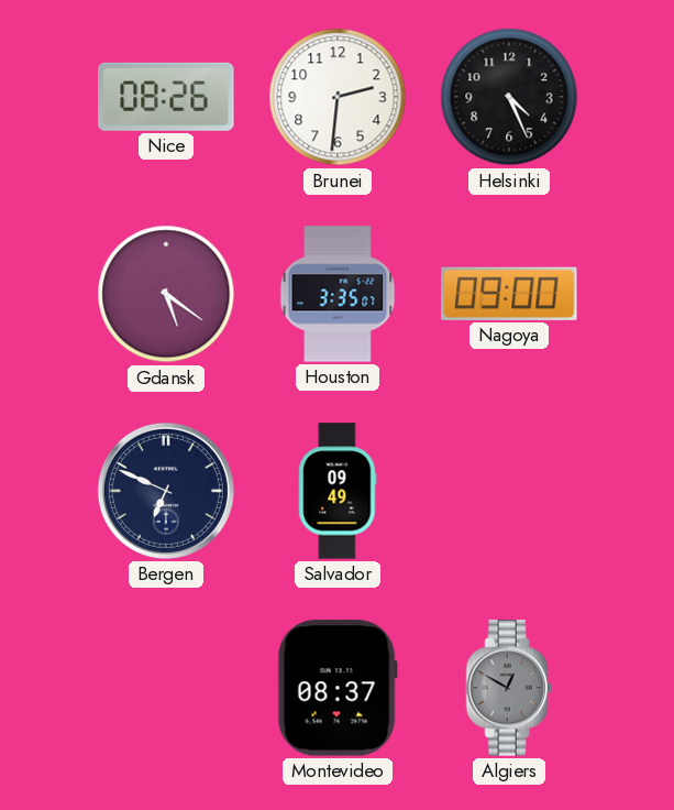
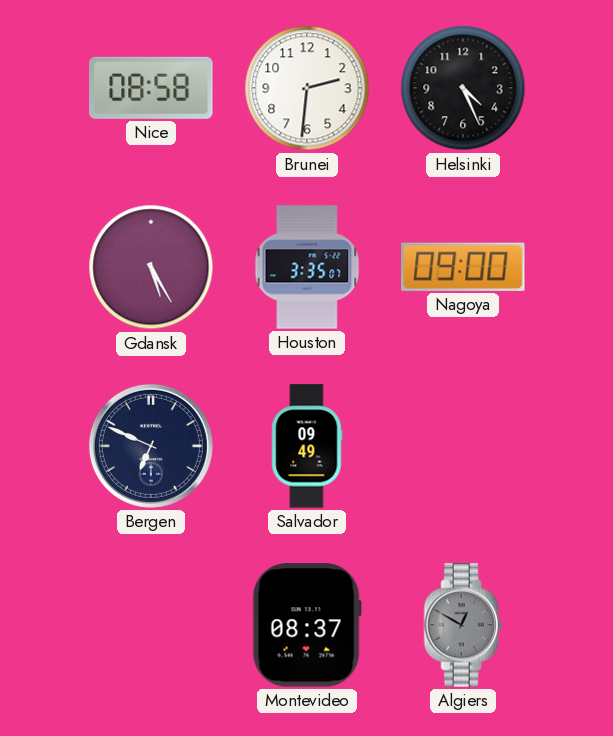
Nice: 08:26 -> 08:58 (151, 88)
Gdansk: 5:21 -> 5:25 (151, 267)
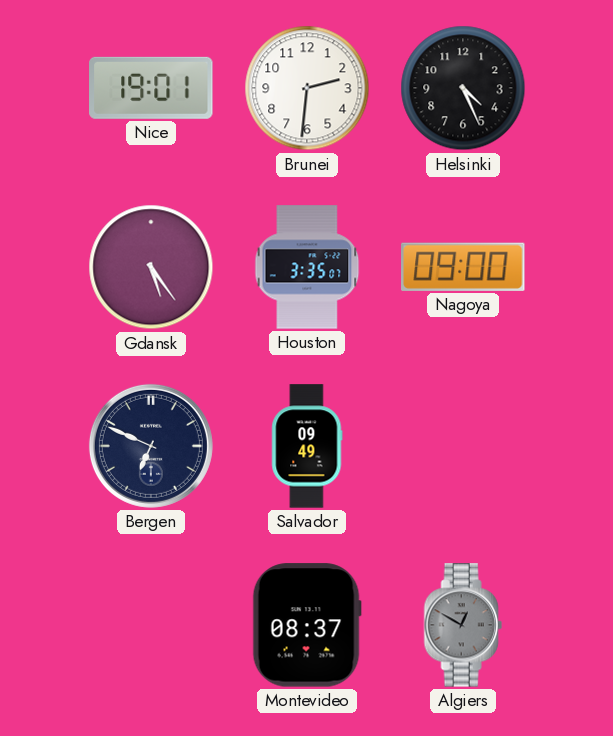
Nice: 08:58 -> 19:01 (151, 88)
Gdansk: 5:25 -> 5:24 (151, 267)
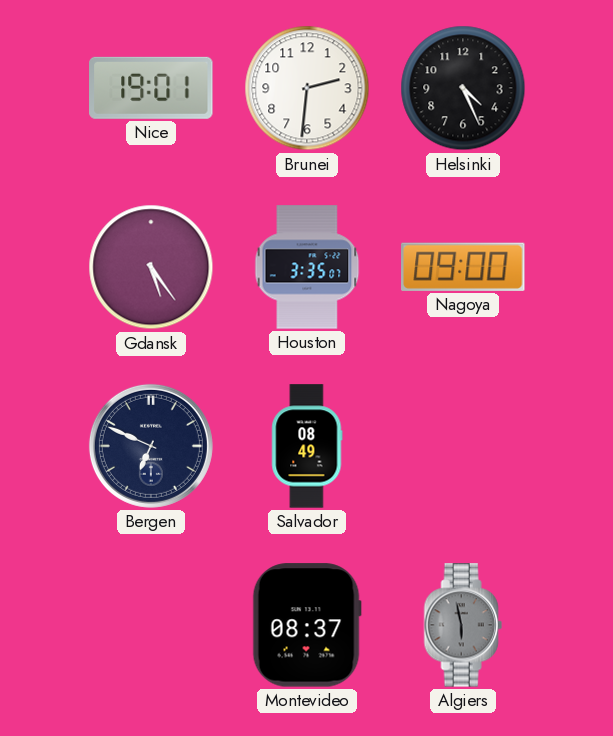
Salvador: 09:49 -> 08:49 (307, 446)
Algiers: 12:50 -> 5:58 (463, 625)
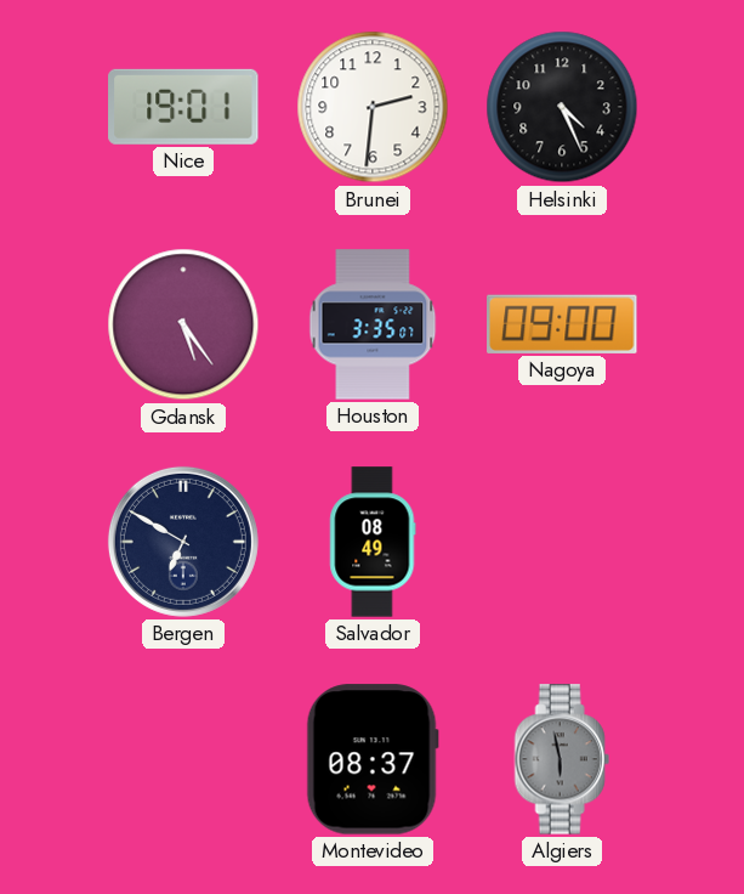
Bergen: 6:49 -> 6:50 (183, 542)
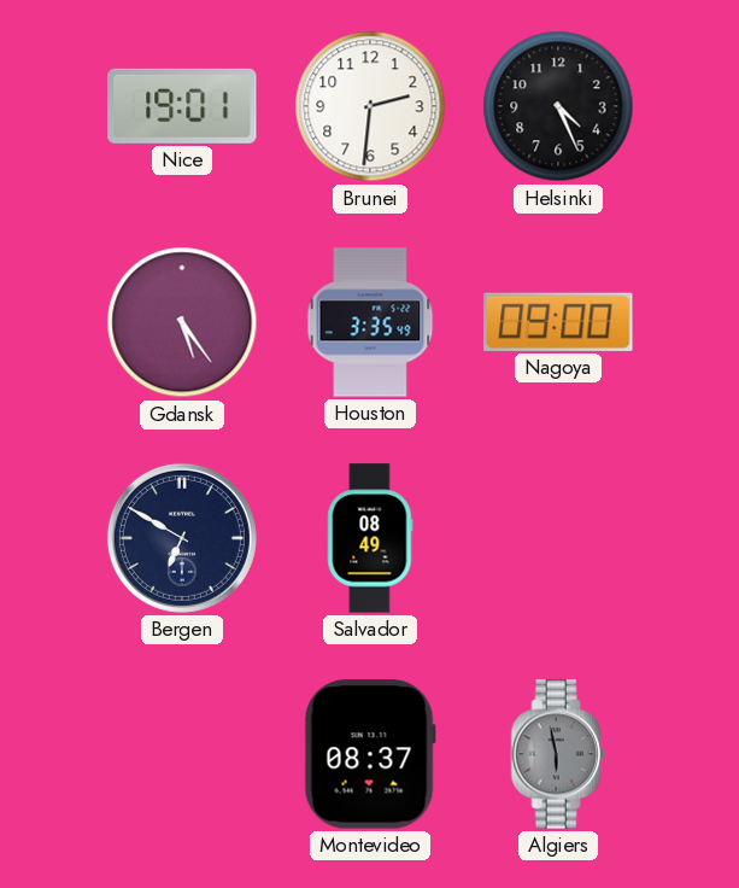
Houston: 3:35:07 -> 3:35:49 (370, 322)
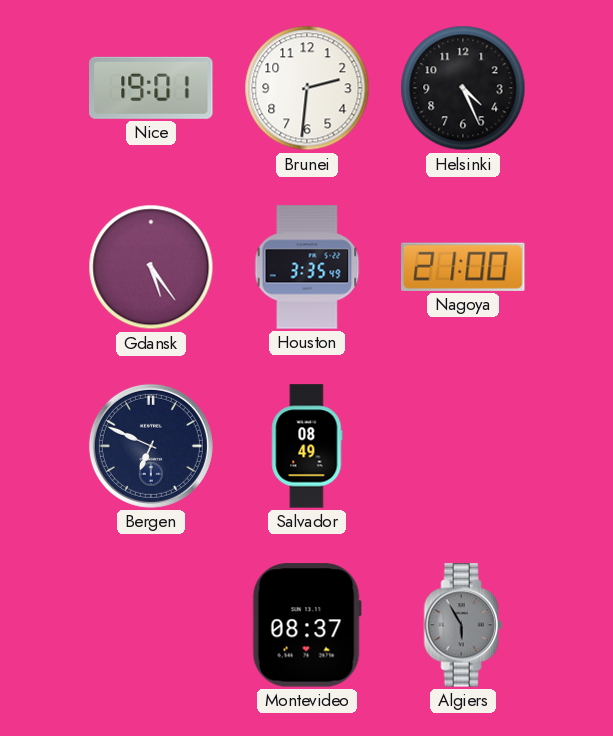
Nagoya: 09:00 -> 21:00 (463, 267)
Bergen: 6:50 -> 6:49 (151, 446)
Algiers: 5:58 -> 5:55 (463, 625)
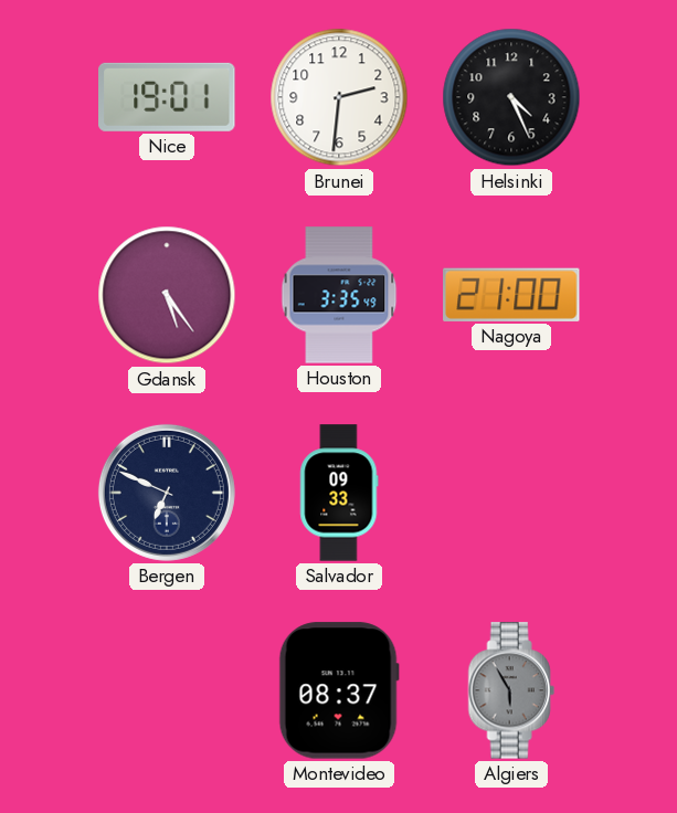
Salvador: 08:49 -> 09:33 (339, 493)
